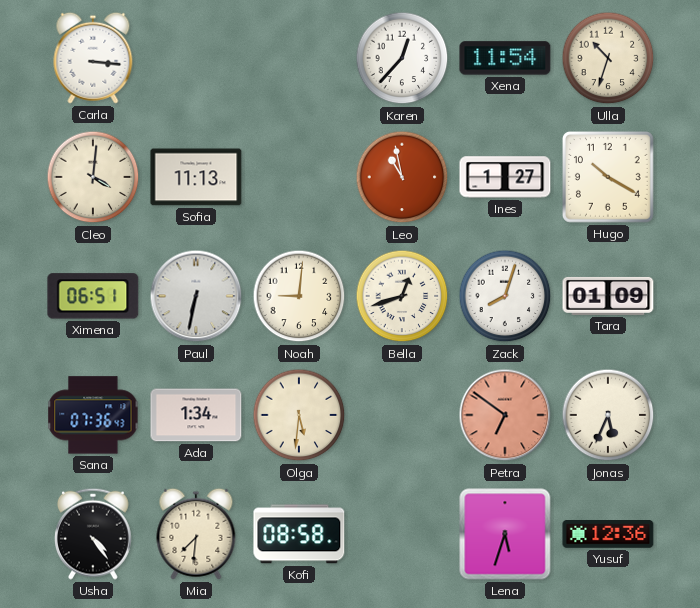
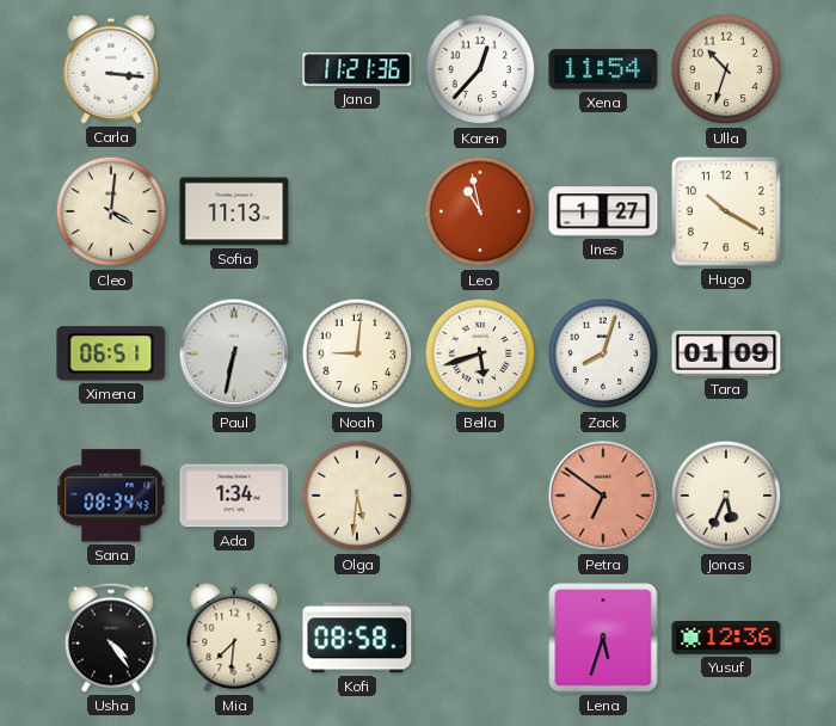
Jana: none -> 11:21 (357, 69)
Bella: 12:42 -> 5:42 (480, 353)
Sana: 07:36 -> 08:34 (111, 496)
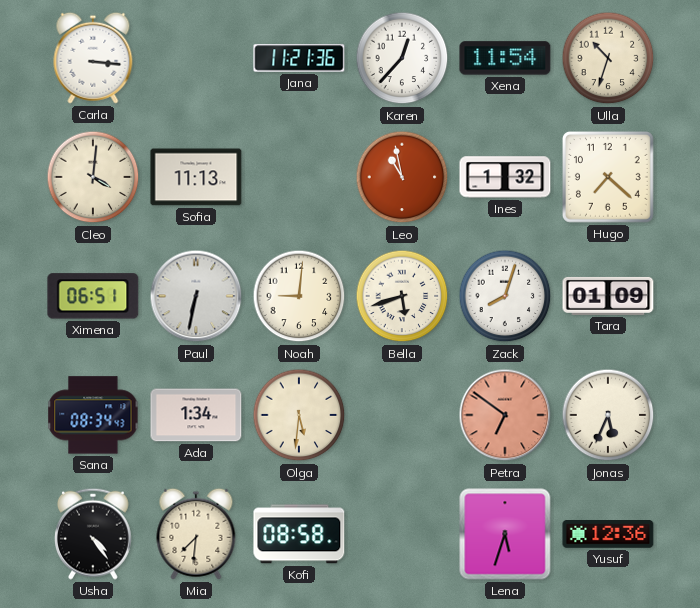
Ines: 1:27 -> 1:32 (505, 177)
Hugo: 10:20 -> 7:22 (608, 177)
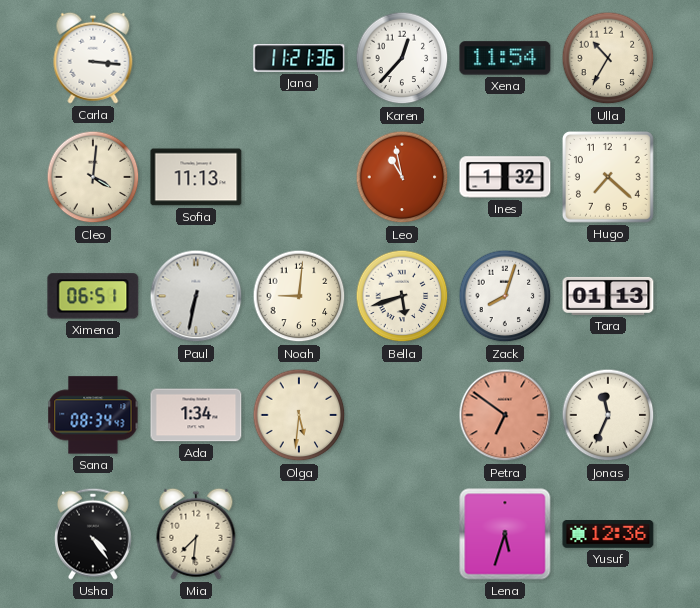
Ulla: 10:33 -> 10:35 (608, 58)
Tara: 01:09 -> 01:13 (608, 296)
Jonas: 5:34 -> 11:34 (608, 415)
Kofi: 08:58 -> none (299, 534)
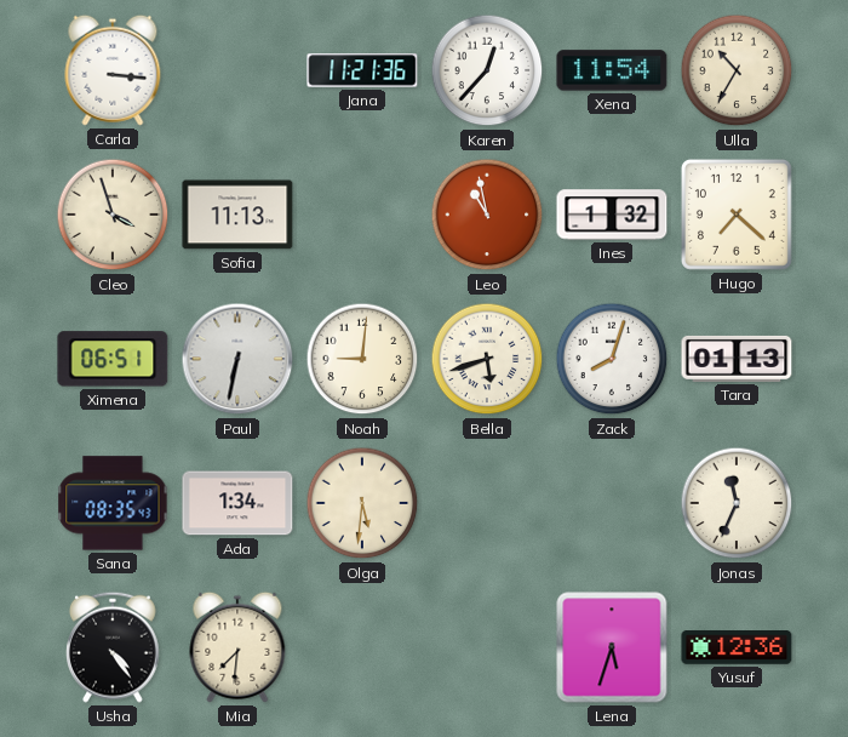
Cleo: 4:01 -> 3:57 (113, 215)
Sana: 08:34 -> 08:35 (113, 503)
Petra: 6:51 -> none (505, 415)
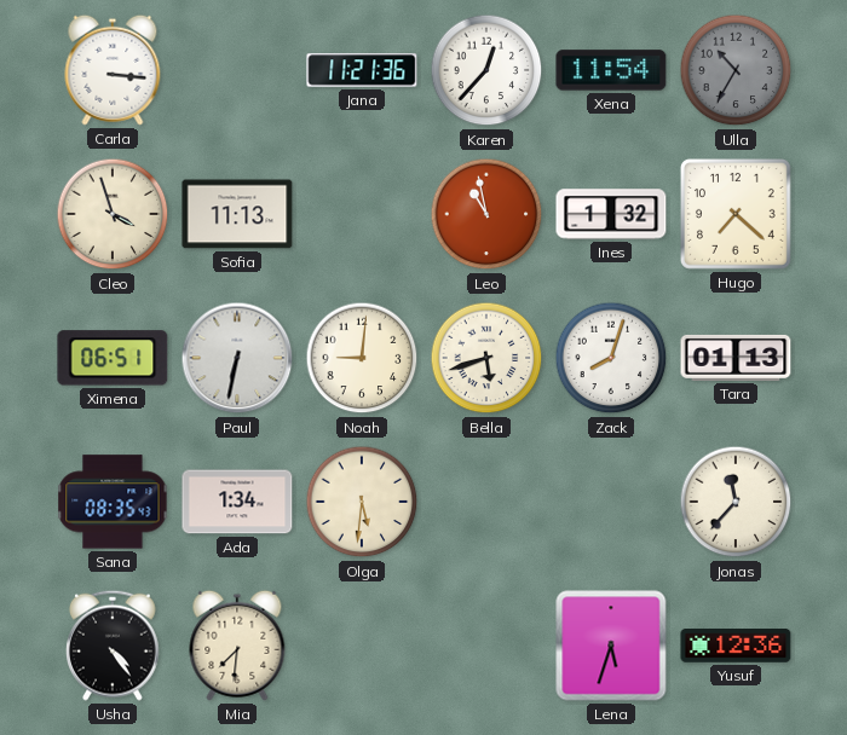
Ulla dial: cream -> grey (736, 70)
Jonas: 11:34 -> 11:37 (736, 502)
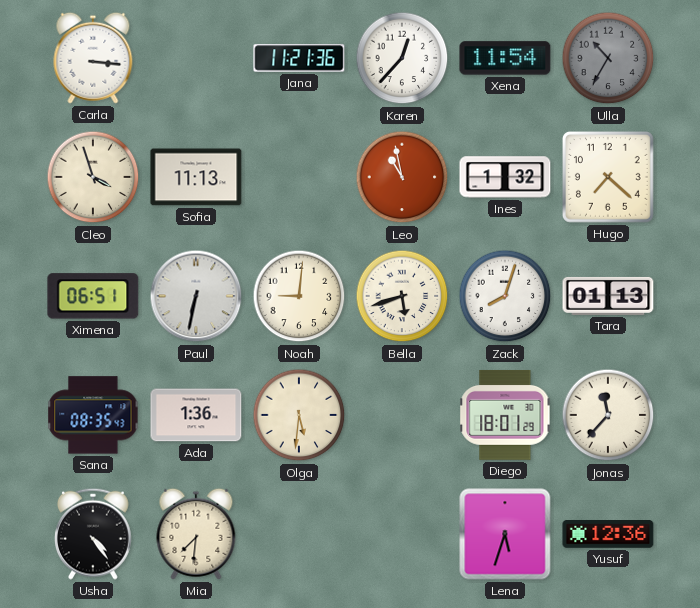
Ada: 1:34 -> 1:36 (196, 415)
Diego: none -> 18:01 (505, 415)
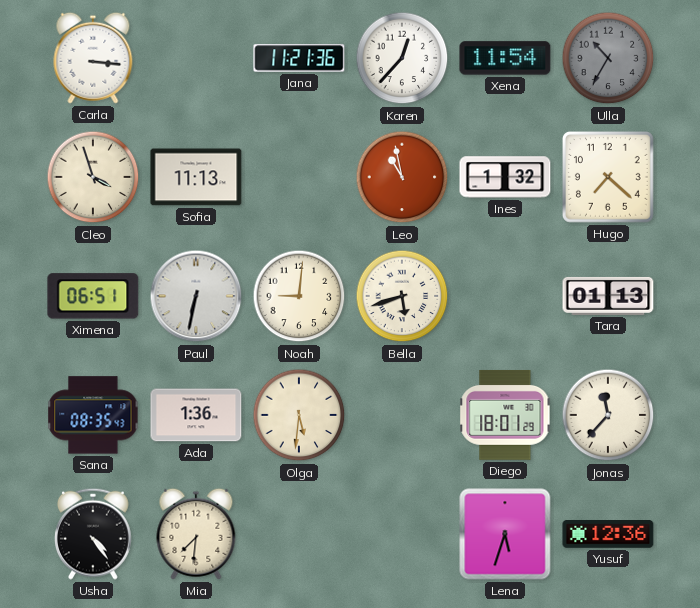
Zack: 8:03 -> none (505, 296)
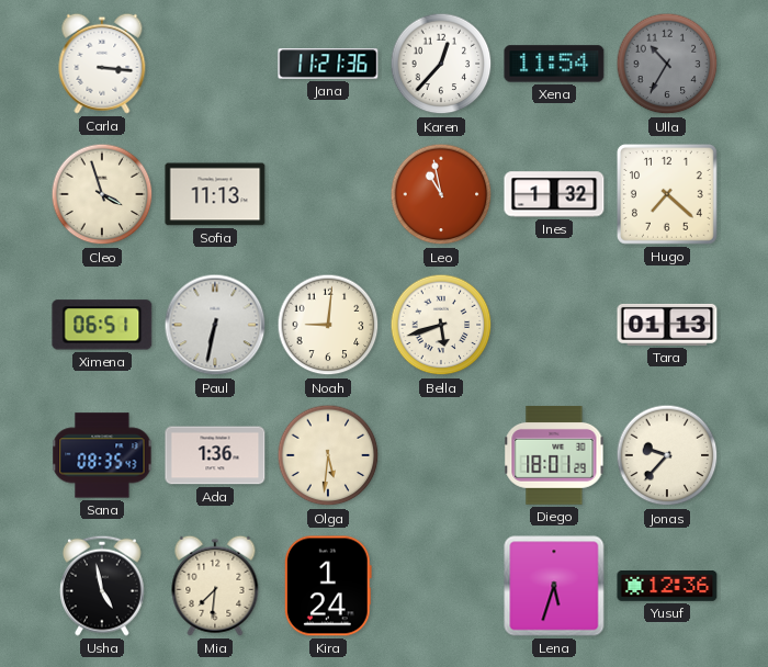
Jonas: 11:37 -> 9:37 (667, 455)
Usha: 4:24 -> 4:58 (103, 586)
Kira: none -> 1:24 (328, 586)
